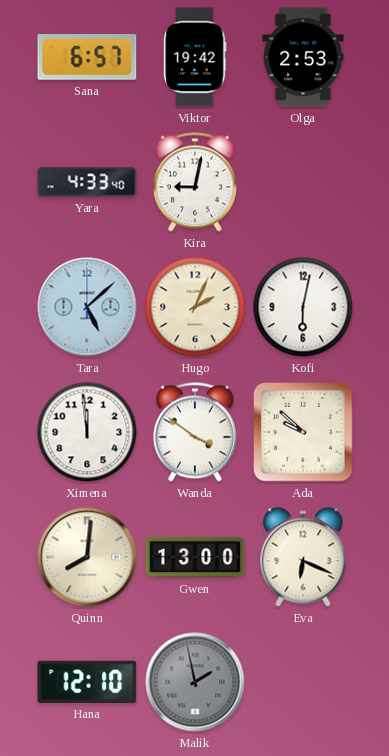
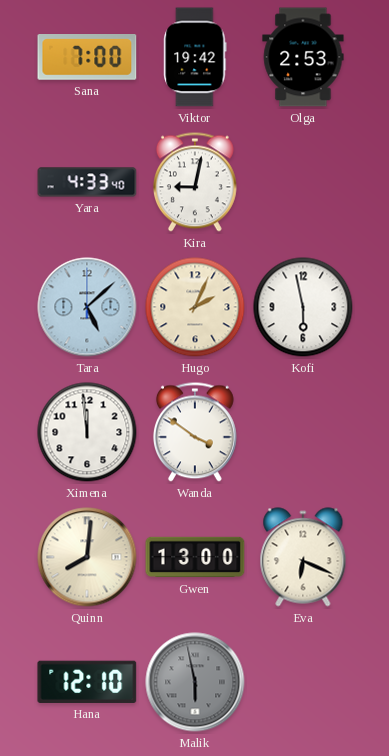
Sana: 6:57 -> 7:00 (87, 58)
Kofi: 6:02 -> 5:58 (303, 307)
Ada: 9:52 -> none (303, 432)
Malik: 1:58 -> 5:58 (195, 682)
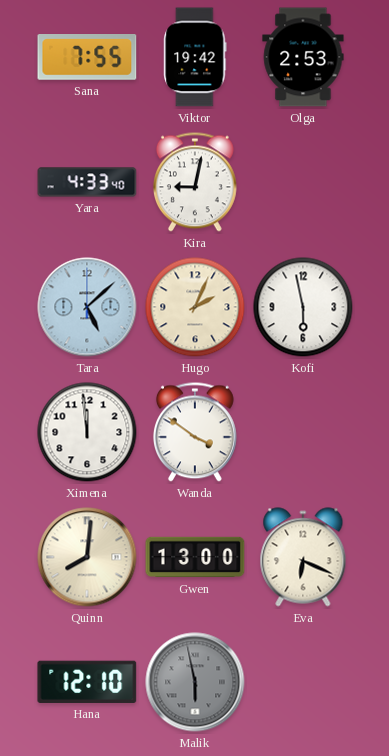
Sana: 7:00 -> 7:55 (87, 58)
